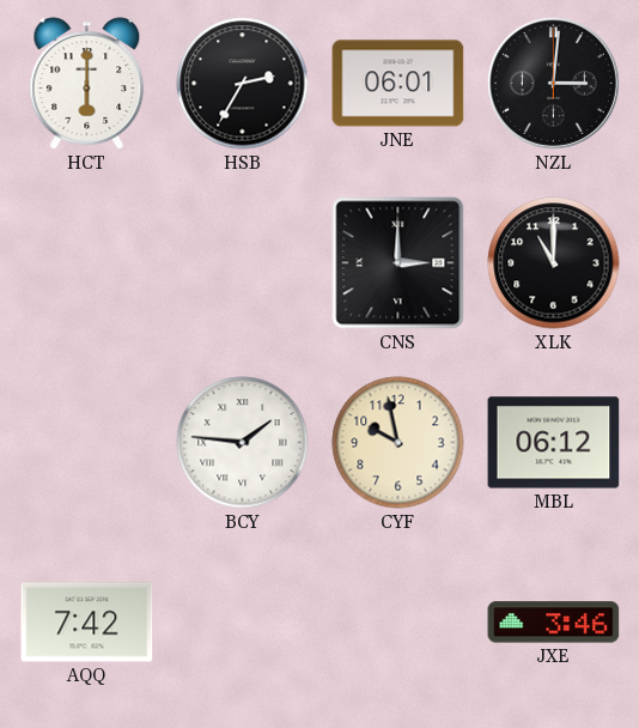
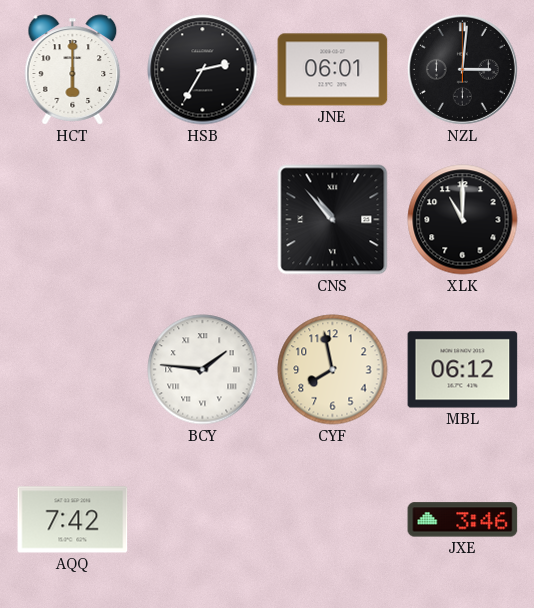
CNS: 3:00 -> 10:53 (333, 220)
CYF: 9:58 -> 7:58 (333, 370)
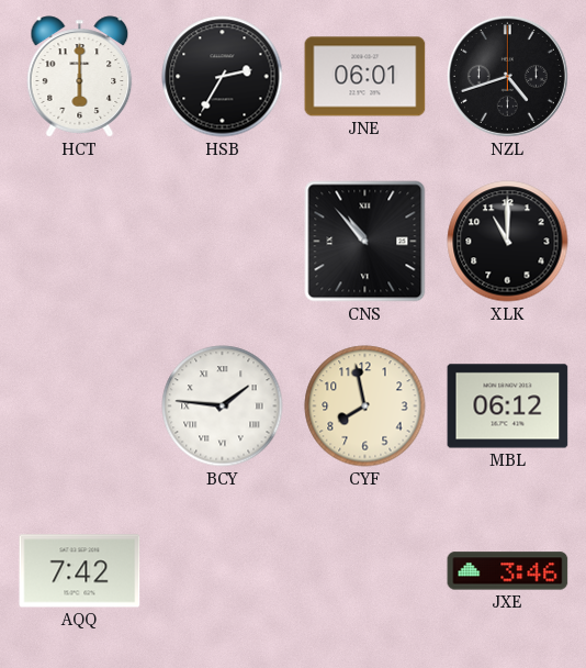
NZL: 3:01 -> 4:42 (507, 76)
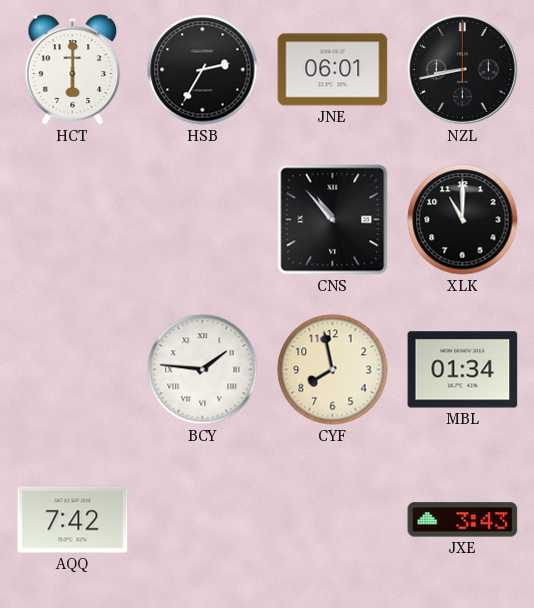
NZL: 4:42 -> 8:43 (462, 69)
MBL: 06:12 -> 01:34 (463, 370)
JXE: 3:46 -> 3:43 (463, 520)
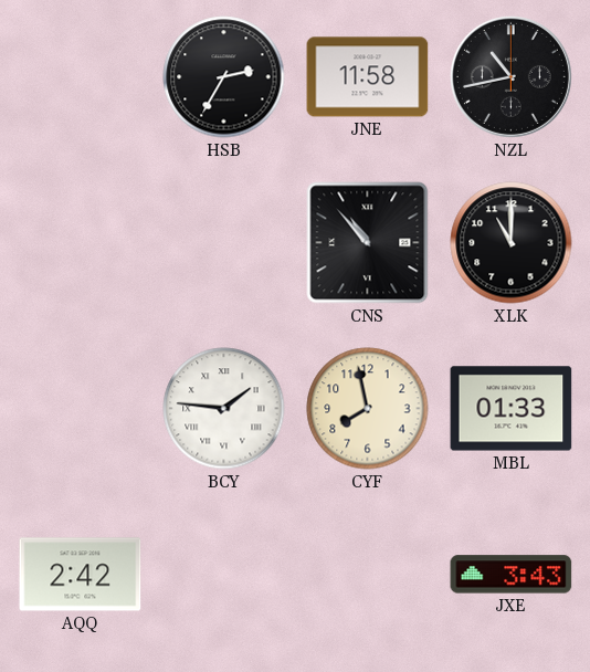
HCT: 6:00 -> none (73, 70)
JNE: 06:01 -> 11:58 (368, 77)
NZL: 8:43 -> 10:43 (510, 76)
MBL: 01:34 -> 01:33 (512, 409)
AQQ: 7:42 -> 2:42 (81, 575)
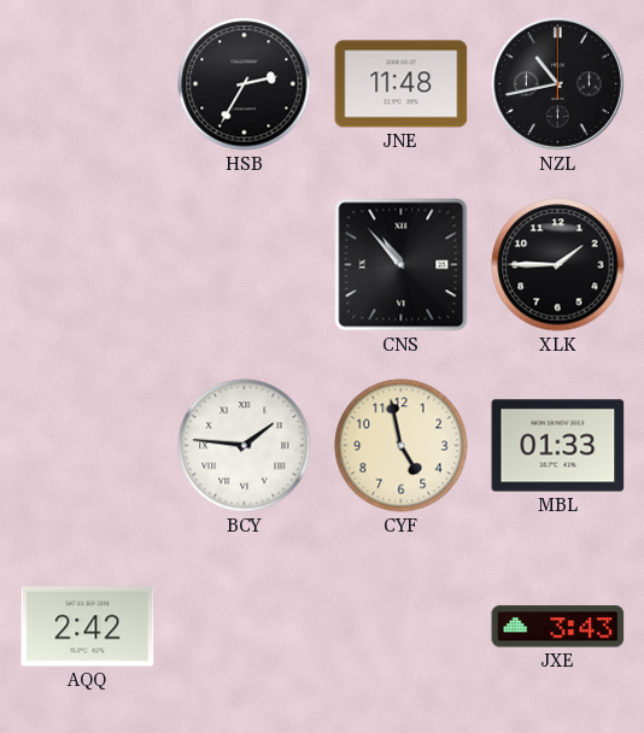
JNE: 11:58 -> 11:48 (402, 84)
XLK: 11:00 -> 1:45 (558, 265)
CYF: 7:58 -> 4:58 (402, 446)
